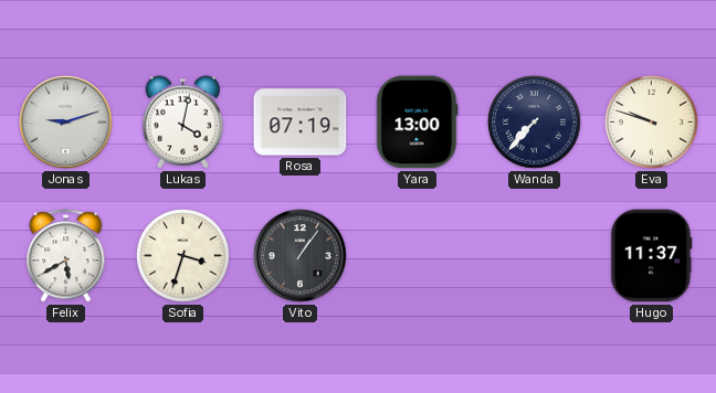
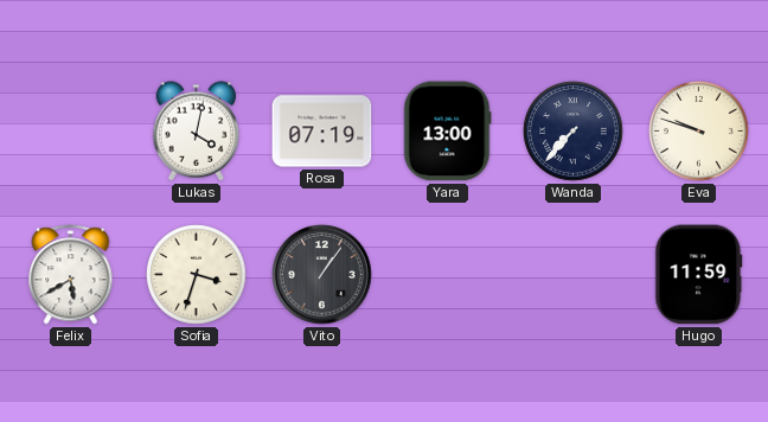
Jonas: 9:12 -> none (66, 123)
Hugo: 11:37 -> 11:59 (699, 275)
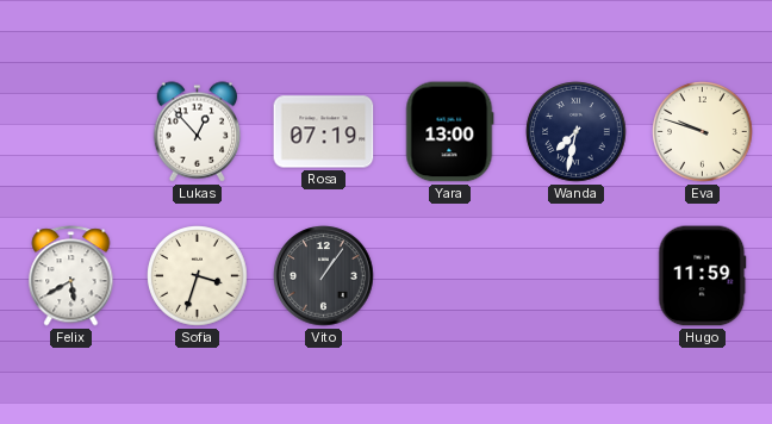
Lukas: 4:02 -> 12:53 (198, 132)
Wanda: 7:37 -> 7:32 (577, 132)
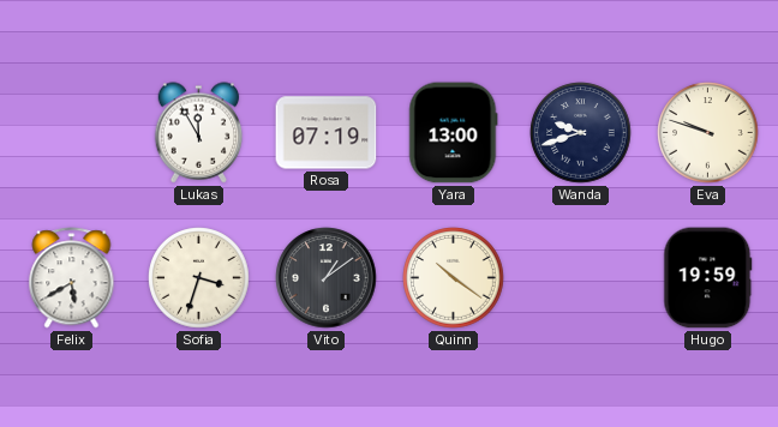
Lukas: 12:53 -> 11:55 (199, 133)
Wanda: 7:32 -> 9:42 (581, 133)
Vito: 1:06 -> 1:09 (327, 278)
Quinn: none -> 10:21 (454, 278)
Hugo: 11:59 -> 19:59 (708, 278)
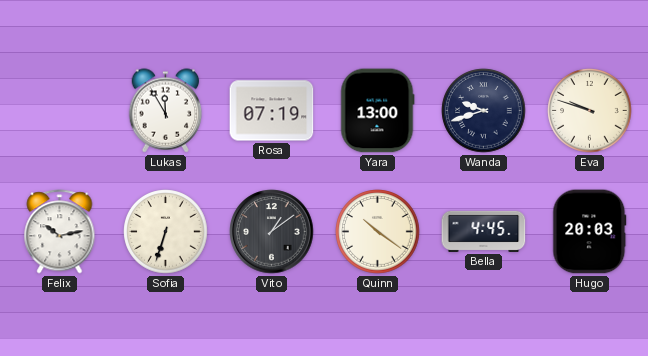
Felix: 5:40 -> 10:13 (60, 232)
Sofia: 3:33 -> 6:33 (166, 232)
Bella: none -> 4:45 (484, 231)
Hugo: 19:59 -> 20:03 (590, 232)
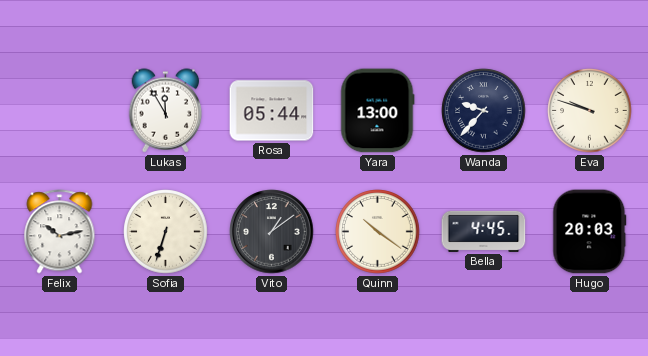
Rosa: 07:19 -> 05:44 (272, 111)
Wanda: 9:42 -> 9:37 (484, 111)
